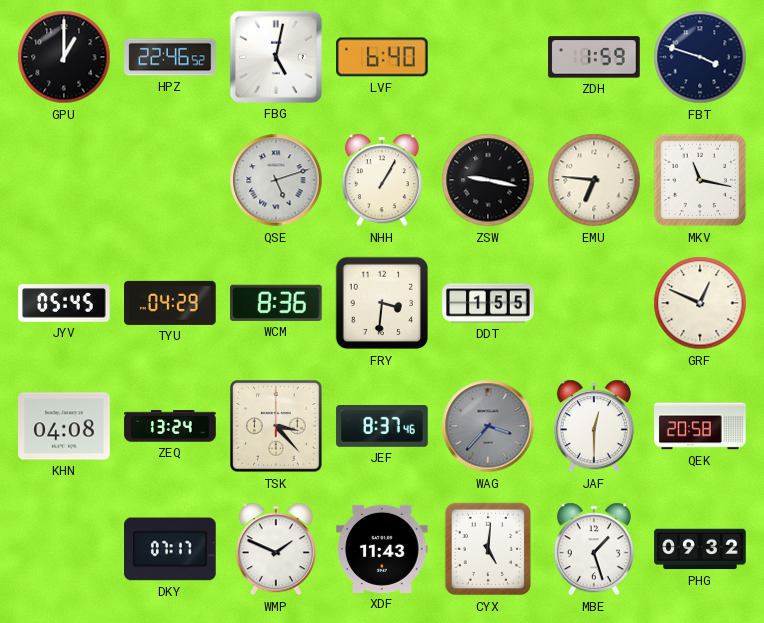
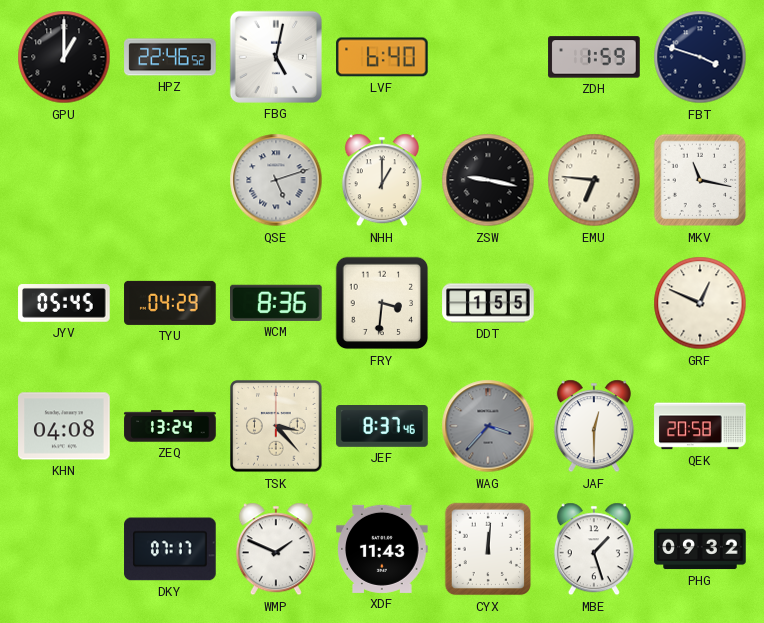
NHH: 1:05 -> 1:00 (382, 180)
CYX: 5:01 -> 12:01 (487, 549)
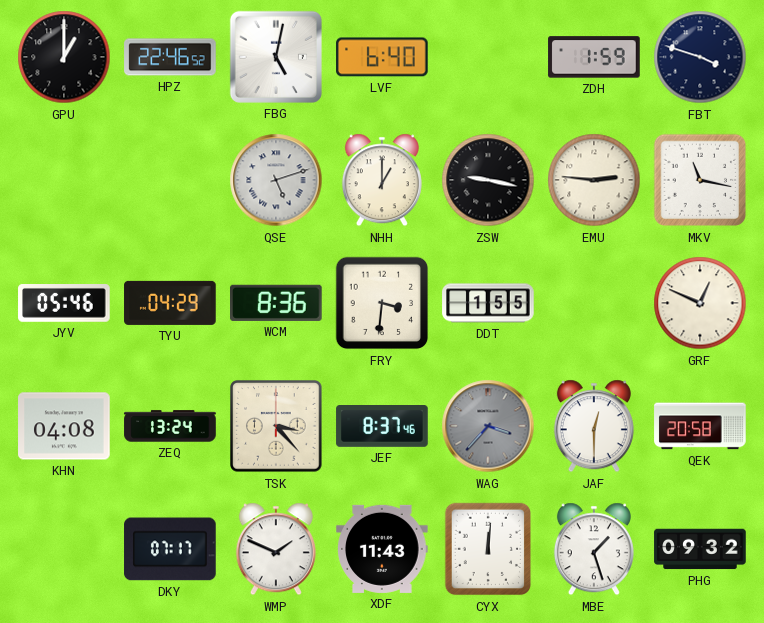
EMU: 6:46 -> 2:46 (594, 180)
JYV: 05:45 -> 05:46 (64, 304)
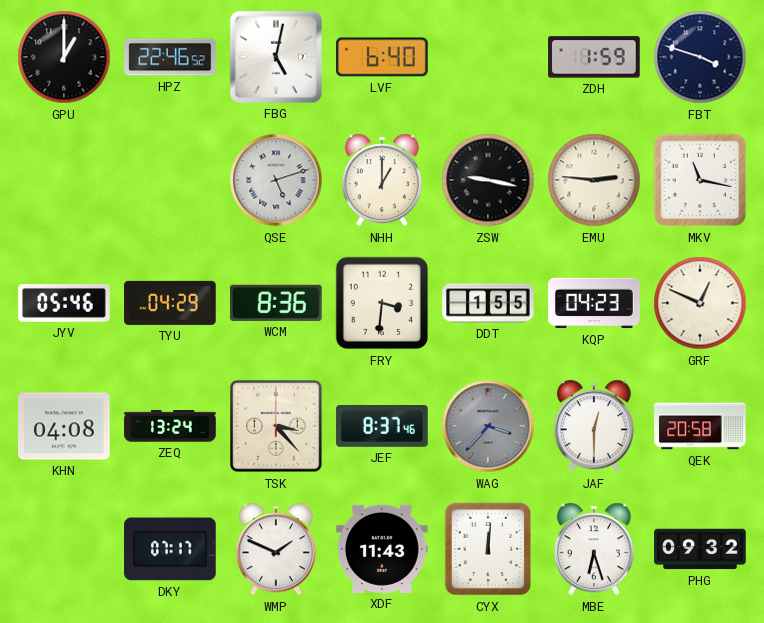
KQP: none -> 04:23 (594, 303)
MBE: 1:27 -> 6:27 (594, 549)
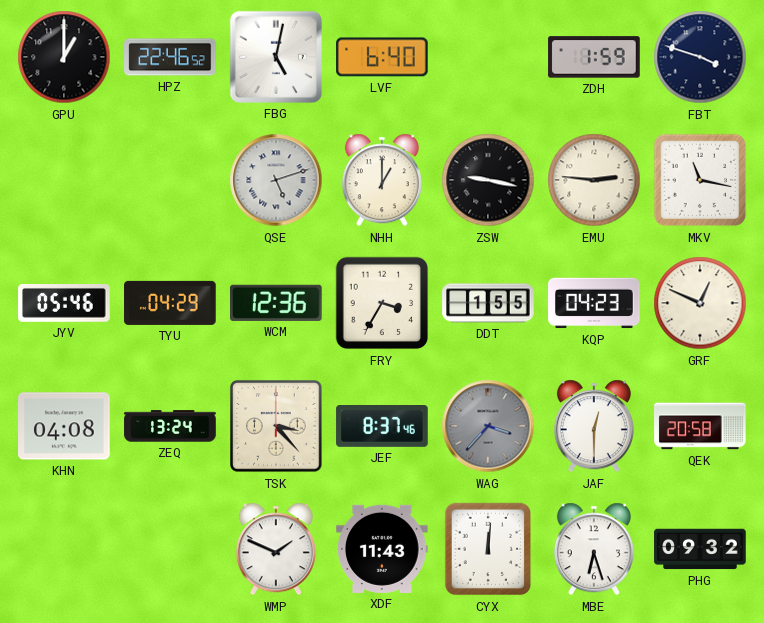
WCM: 8:36 -> 12:36 (277, 303)
FRY: 3:31 -> 3:35 (382, 303)
DKY: 07:17 -> none (170, 549)
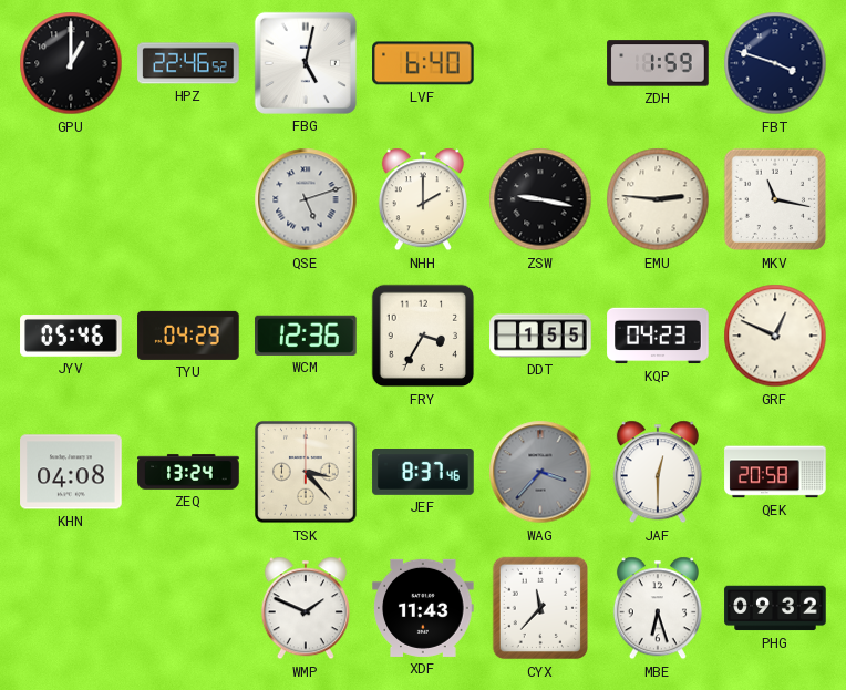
NHH: 1:00 -> 2:00 (423, 199)
CYX: 12:01 -> 11:37 (539, 608)
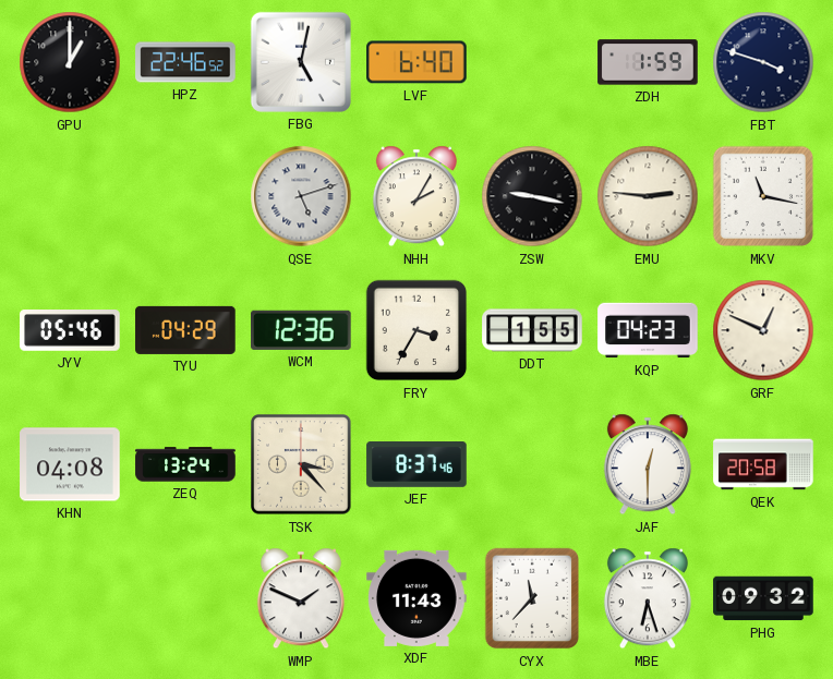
NHH: 2:00 -> 2:05 (417, 196)
WAG: 3:37 -> none (540, 472)
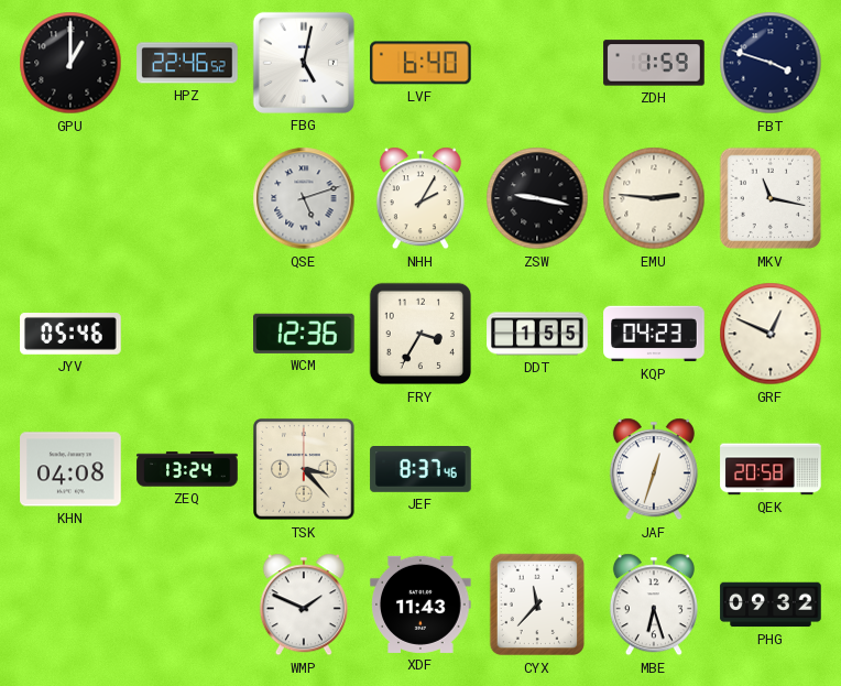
TYU: 04:29 -> none (185, 330)
JAF: 12:30 -> 12:33 (654, 469)
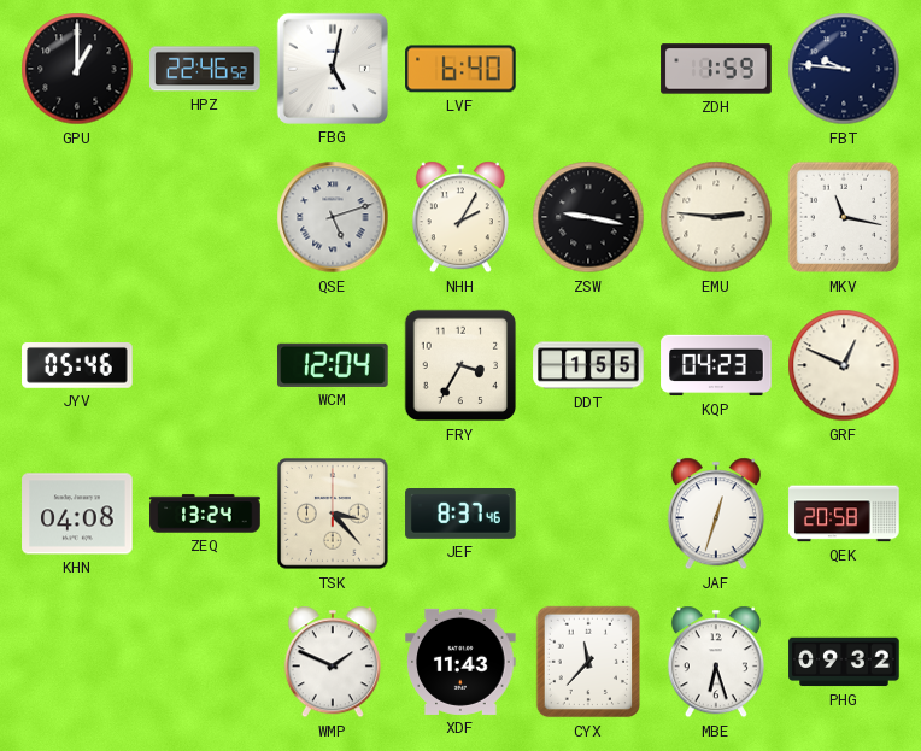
FBT: 3:48 -> 9:46 (844, 69)
WCM: 12:36 -> 12:04 (334, 365)
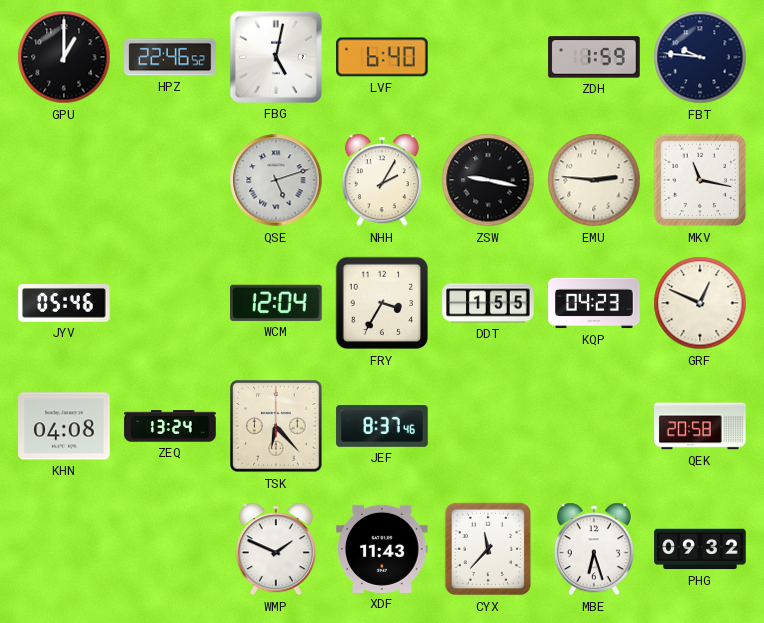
TSK: 3:23 -> 6:23 (276, 426)
JAF: 12:33 -> none (716, 514)
